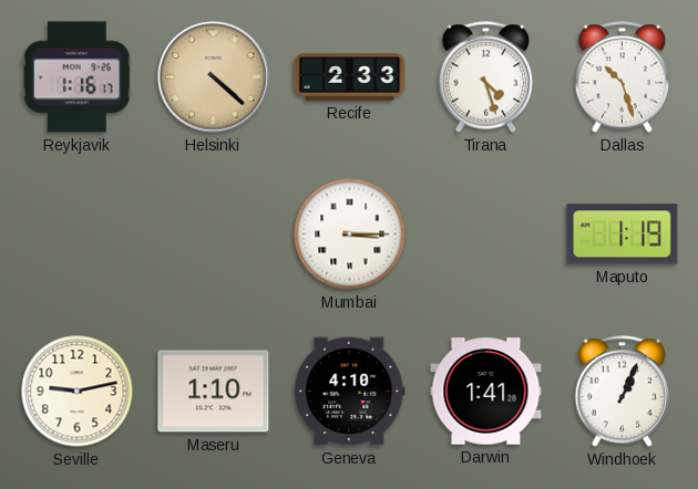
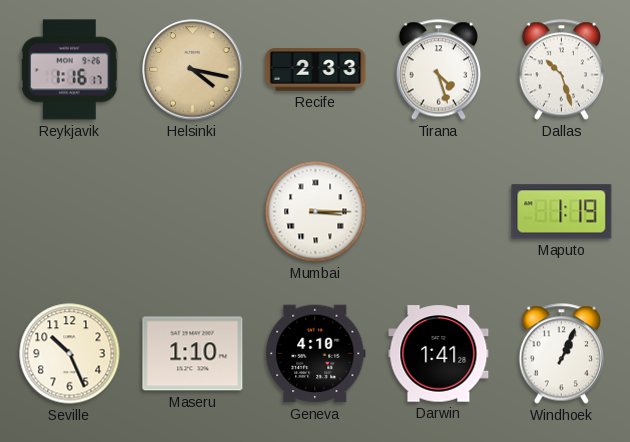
Helsinki: 4:22 -> 4:17 (193, 70)
Seville: 9:13 -> 10:26 (70, 354)
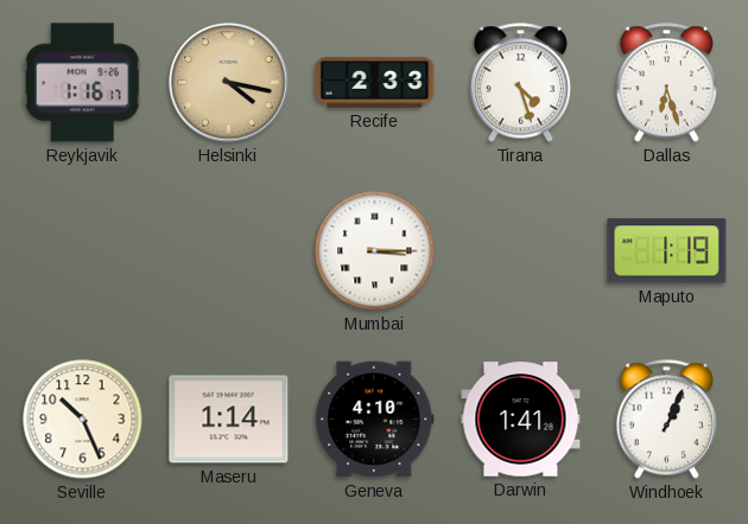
Dallas: 10:27 -> 6:27 (666, 83)
Maseru: 1:10 -> 1:14 (229, 420)
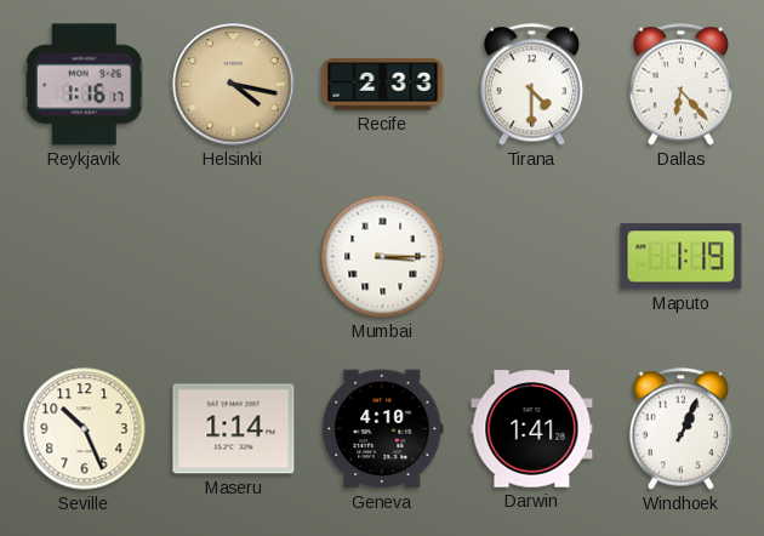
Tirana: 4:27 -> 4:30 (531, 85)
Dallas: 6:27 -> 6:23 (680, 85)
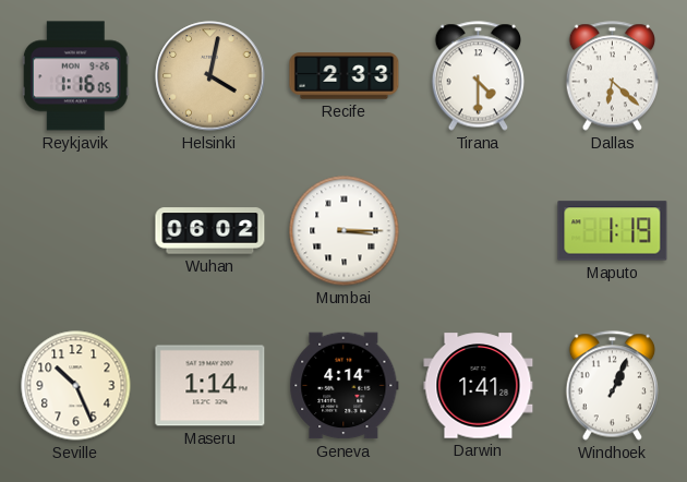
Reykjavik: 1:16:17 -> 1:16:05 (75, 76)
Helsinki: 4:17 -> 4:02 (210, 76)
Dallas: 6:23 -> 6:22 (612, 76)
Wuhan: none -> 06:02 (210, 231)
Geneva: 4:10 -> 4:14 (345, 386)
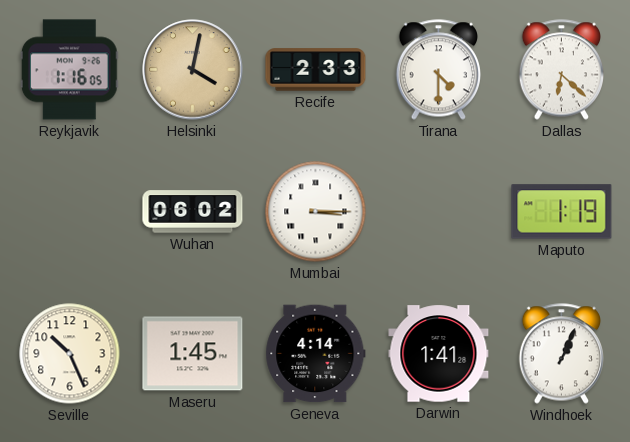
Maseru: 1:14 -> 1:45 (193, 354)
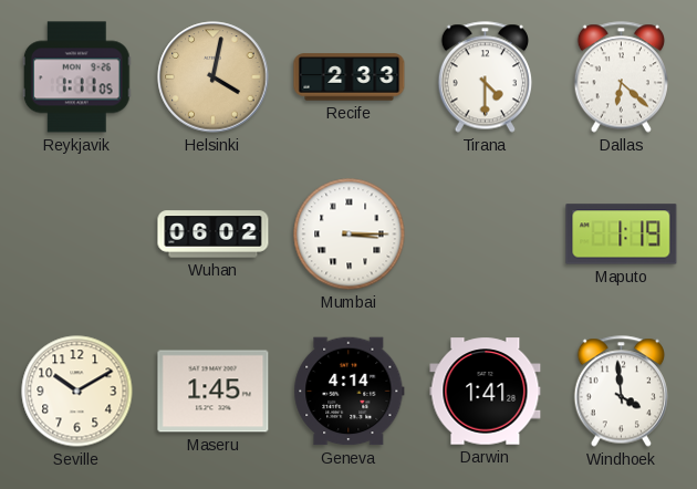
Reykjavik: 1:16 -> 1:11 (76, 77)
Seville: 10:26 -> 10:10 (77, 392)
Windhoek: 1:04 -> 3:59 (621, 392)
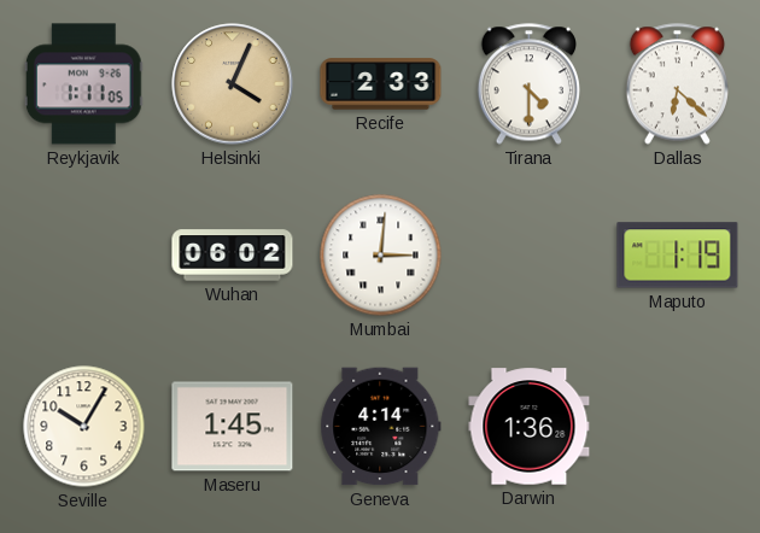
Helsinki: 4:02 -> 4:04 (233, 84)
Mumbai: 3:15 -> 3:01 (381, 256)
Seville: 10:10 -> 10:05 (84, 427)
Darwin: 1:41 -> 1:36 (530, 427)
Windhoek: 3:59 -> none (621, 392)
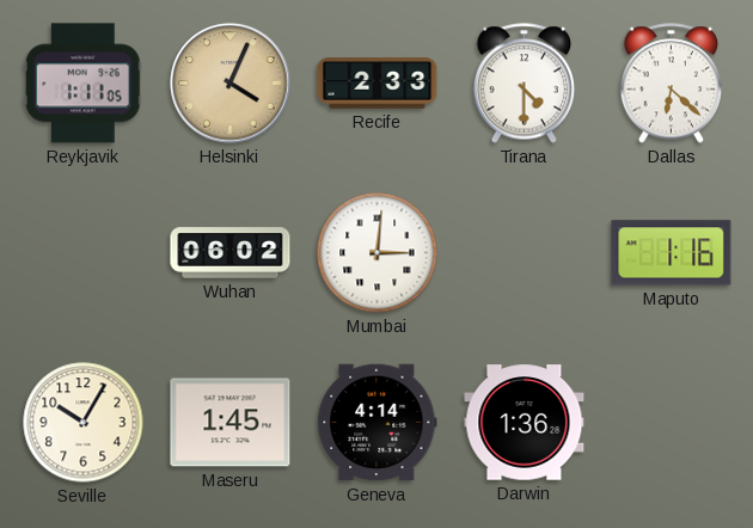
Maputo: 1:19 -> 1:16 (672, 253)
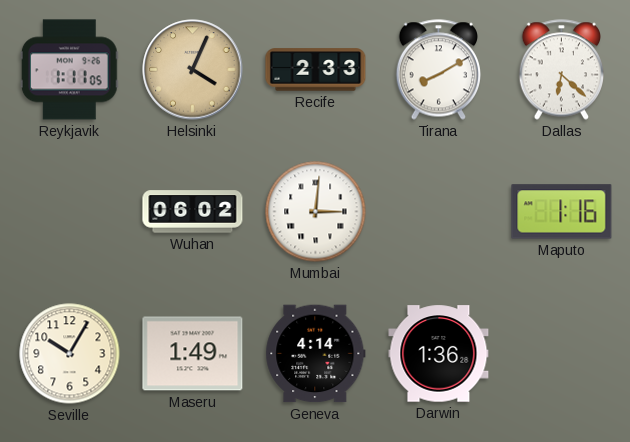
Tirana: 4:30 -> 8:10 (438, 70)
Maseru: 1:45 -> 1:49 (193, 354)
